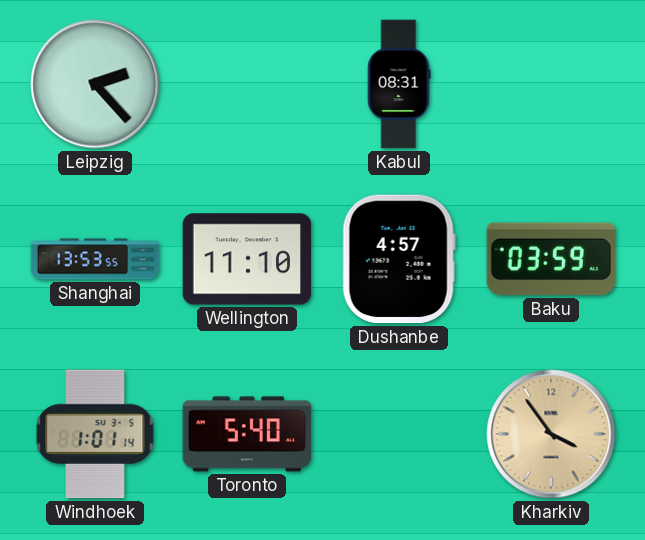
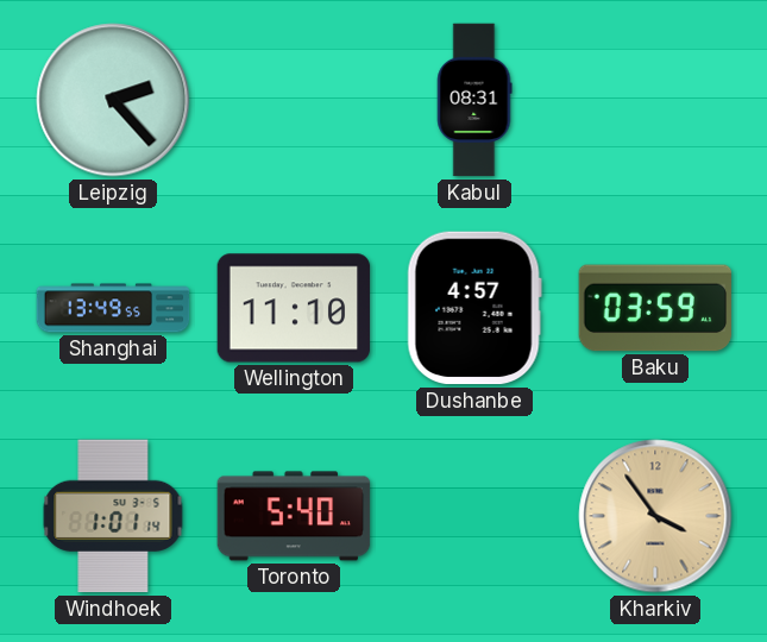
Shanghai: 13:53 -> 13:49 (113, 308)
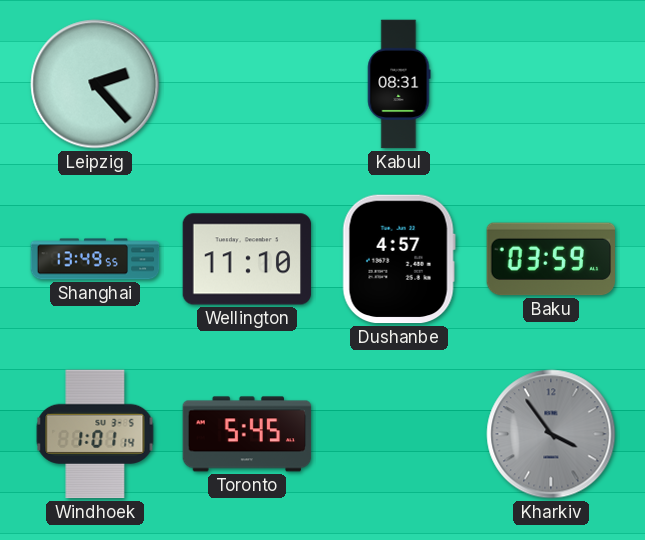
Toronto: 5:40 -> 5:45 (247, 434)
Kharkiv dial: champagne -> grey (551, 434)
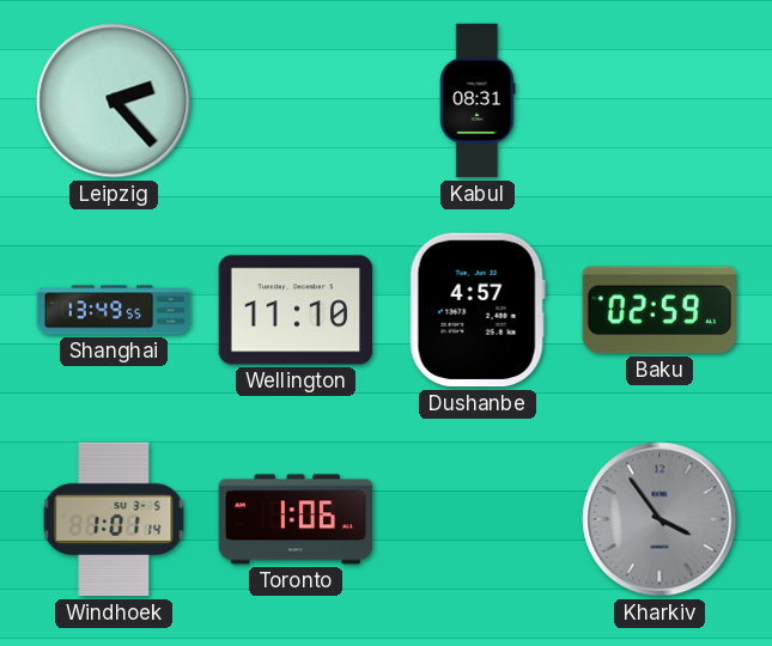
Baku: 03:59 -> 02:59 (659, 310)
Toronto: 5:45 -> 1:06 (296, 519)
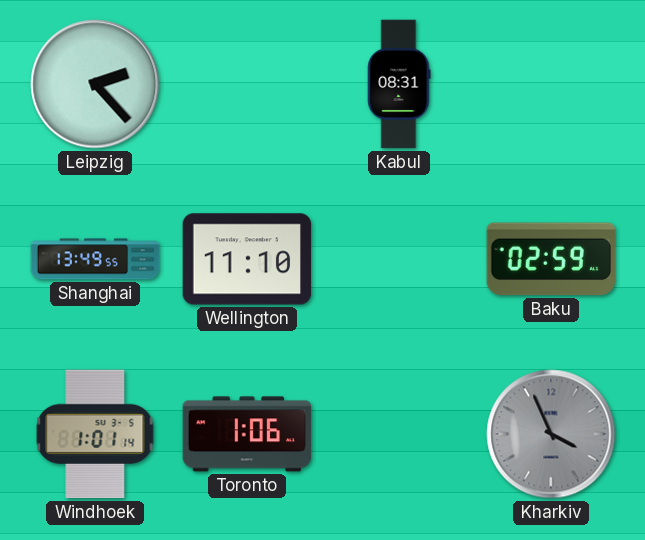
Dushanbe: 4:57 -> none (478, 310)
Kharkiv: 3:54 -> 3:56 (551, 434)
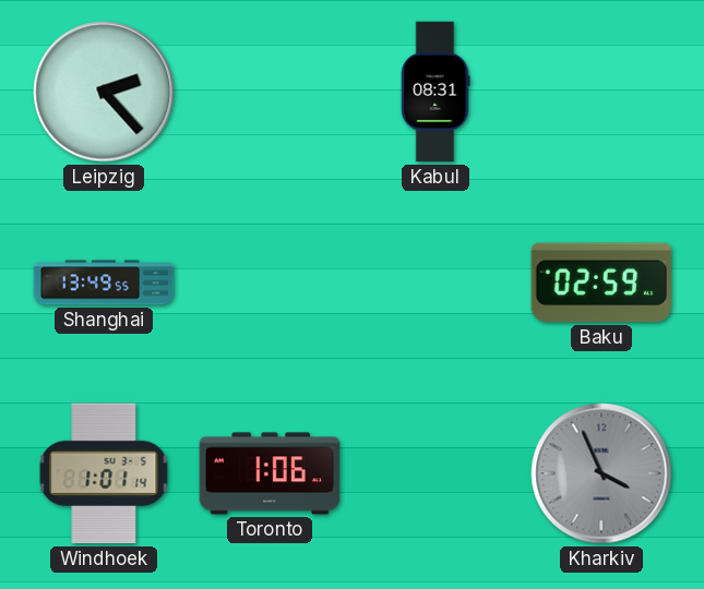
Wellington: 11:10 -> none (247, 259)
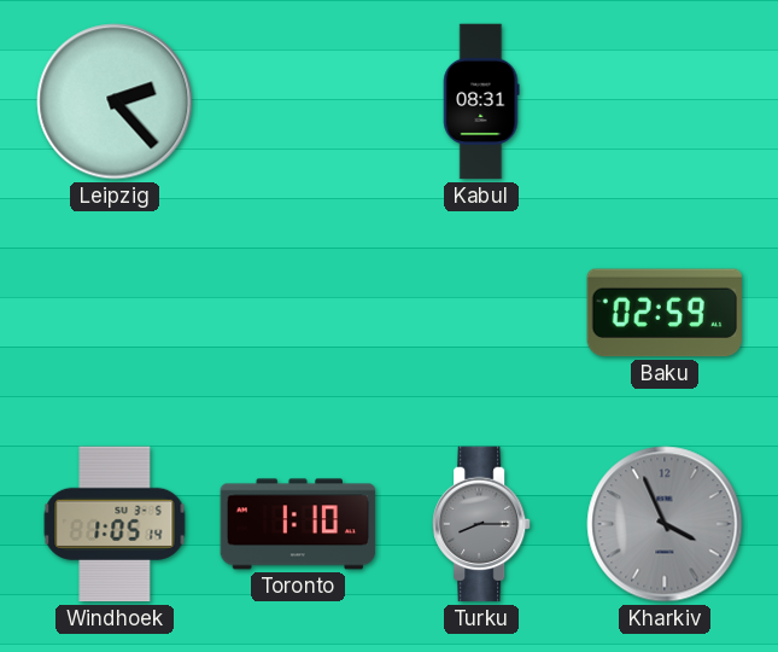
Shanghai: 13:49 -> none (104, 283)
Windhoek: 1:01 -> 1:05 (115, 524)
Toronto: 1:06 -> 1:10 (298, 524)
Turku: none -> 8:15 (482, 524)
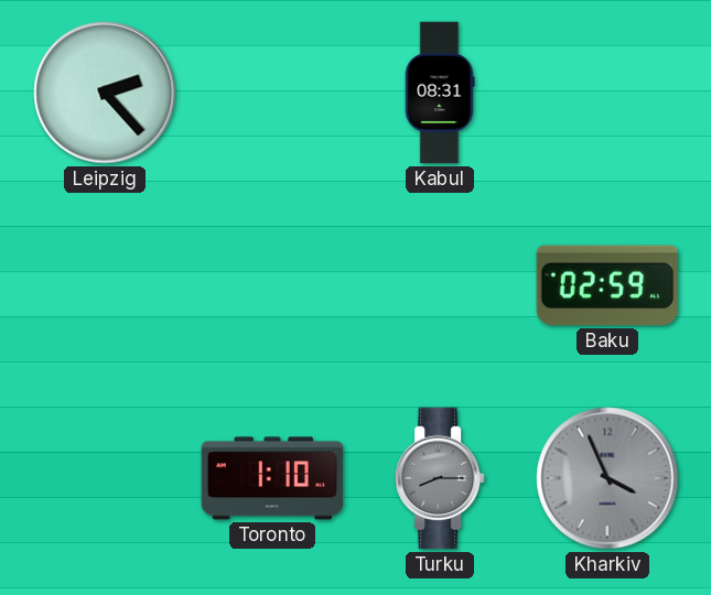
Windhoek: 1:05 -> none (115, 524)
